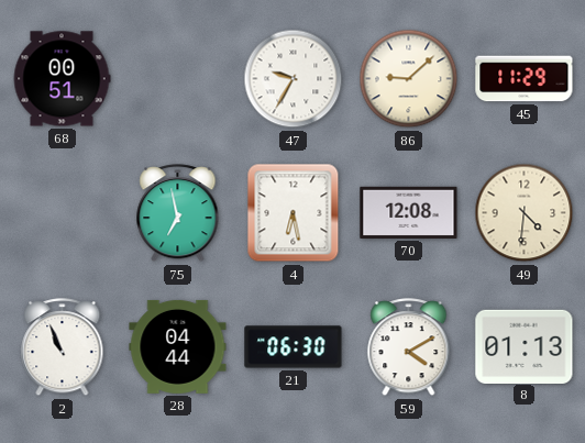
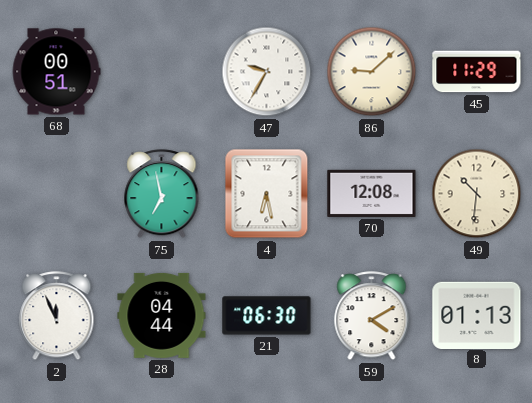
49: 4:31 -> 10:31 (477, 194)
2: 10:56 -> 11:56 (57, 316)
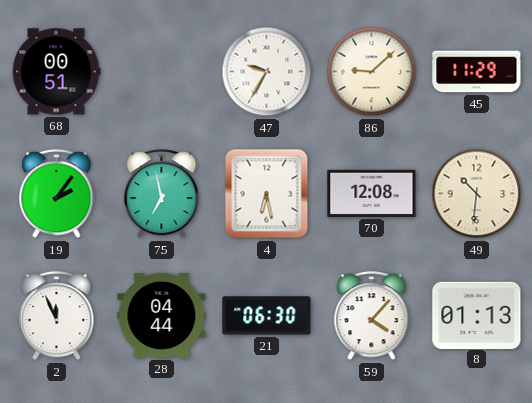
19: none -> 2:06 (57, 194)
59: 4:10 -> 4:07 (372, 316)
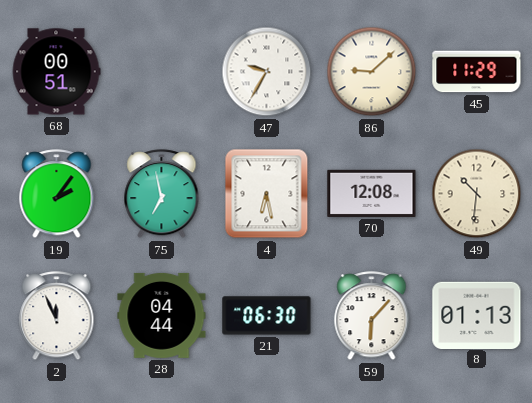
59: 4:07 -> 6:07 (372, 316)
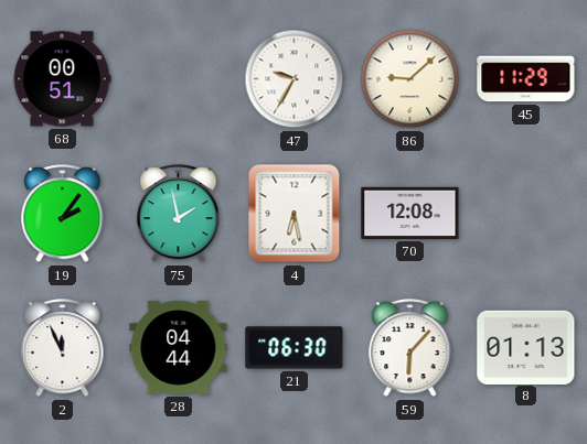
75: 6:58 -> 1:58 (179, 214)
49: 10:31 -> none (477, 194)
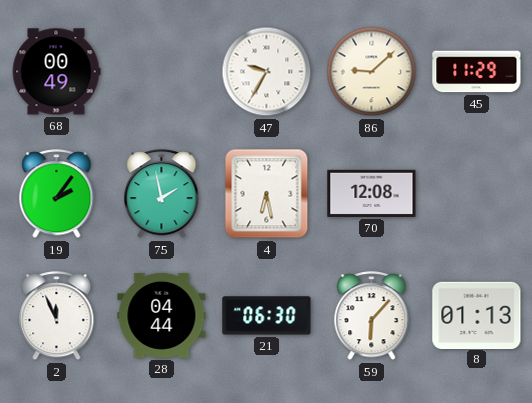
68: 00:51 -> 00:49 (56, 72)
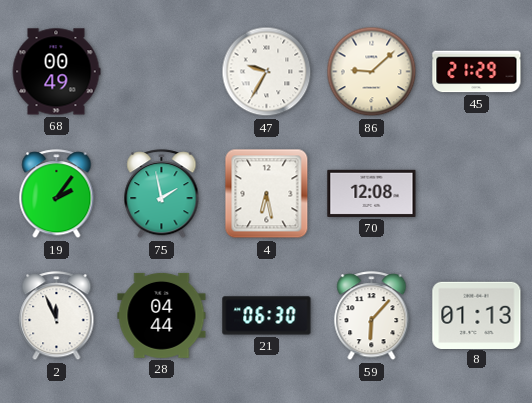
45: 11:29 -> 21:29 (477, 72)
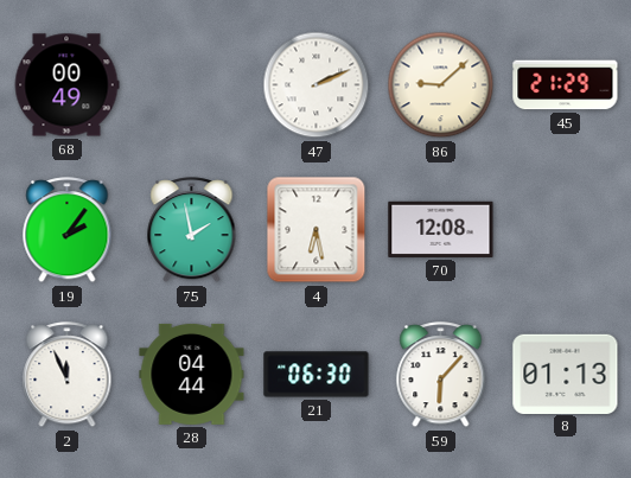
47: 9:35 -> 2:11 (317, 85)
